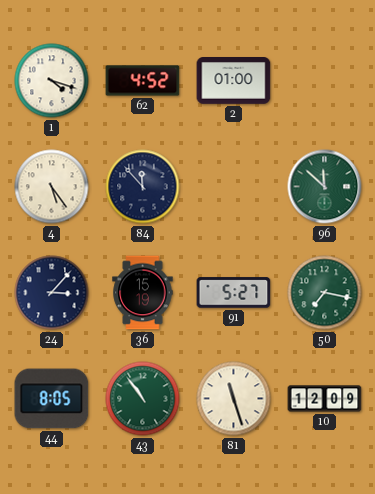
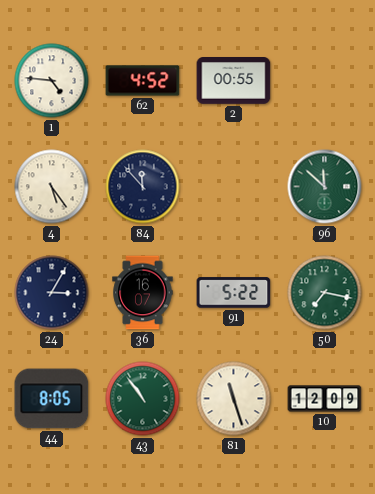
1: 4:18 -> 4:46 (52, 81)
2: 01:00 -> 00:55 (234, 81)
24: 3:07 -> 3:05 (52, 293)
36: 15:19 -> 16:07 (143, 293)
91: 5:27 -> 5:22 (234, 293)
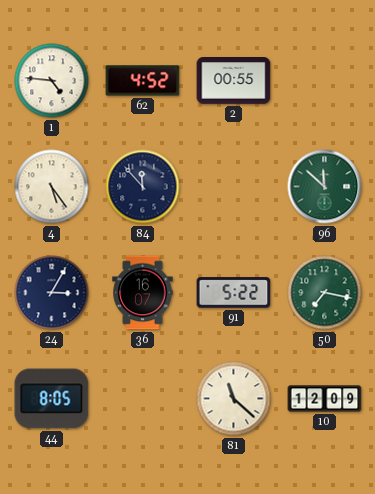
43: 10:54 -> none (143, 399)
81: 11:27 -> 11:22 (234, 399)
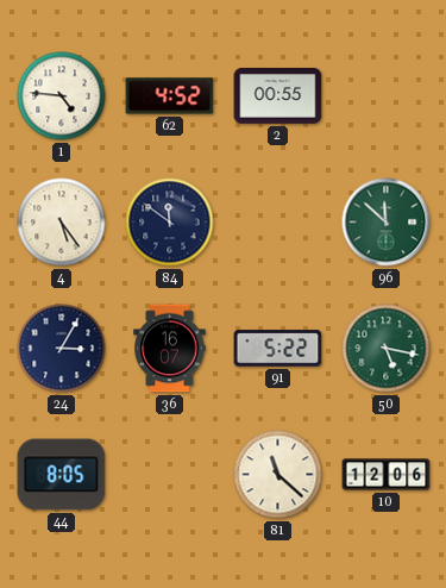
84: 11:53 -> 11:51 (170, 223)
50: 7:17 -> 5:17 (387, 349)
10: 12:09 -> 12:06 (387, 475)
